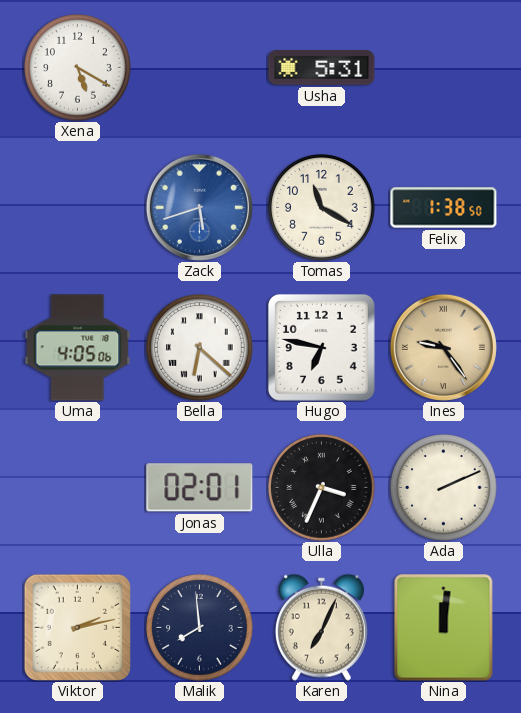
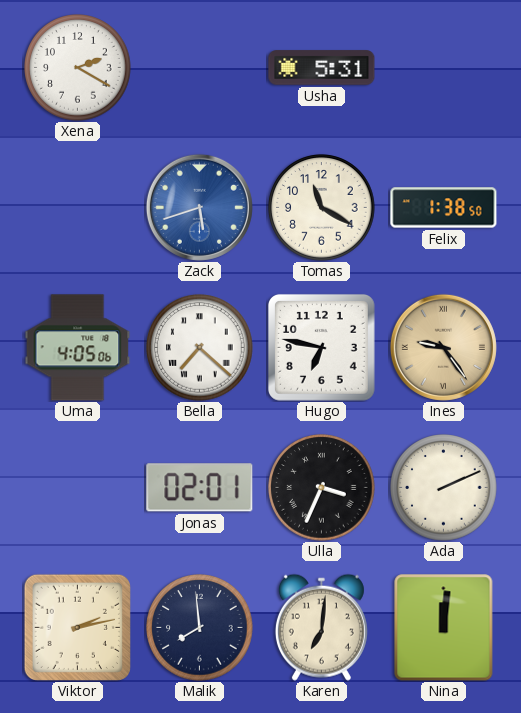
Xena: 5:20 -> 2:20 (78, 68)
Bella: 6:22 -> 7:22 (200, 348)
Karen: 7:04 -> 7:01 (321, 627)
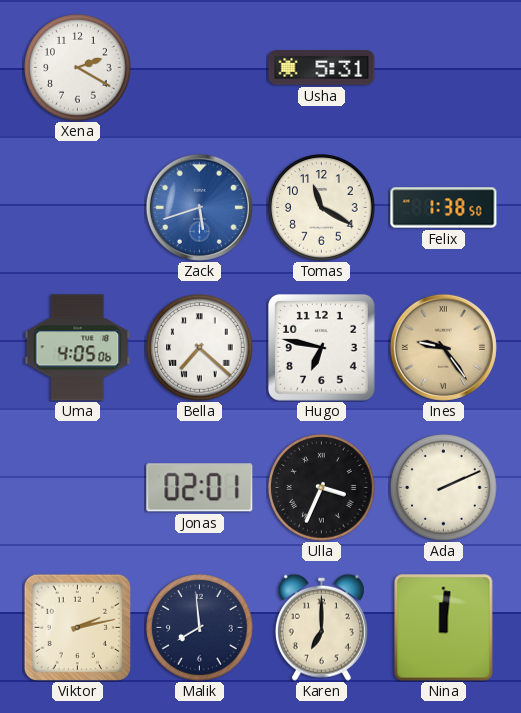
Karen: 7:01 -> 7:00 (321, 627)
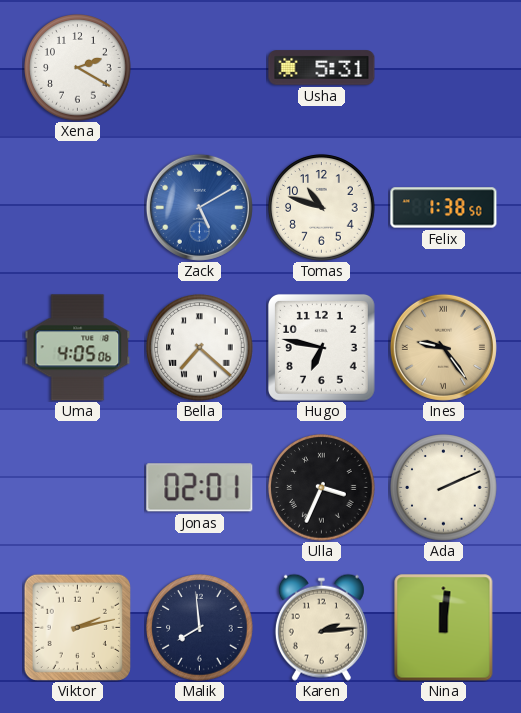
Zack: 5:42 -> 5:10 (199, 207)
Tomas: 11:20 -> 10:48 (322, 208)
Karen: 7:00 -> 2:14 (321, 627)
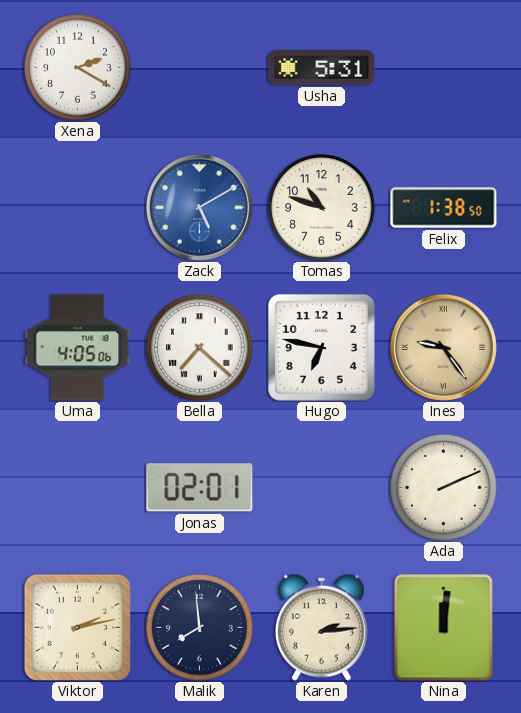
Ulla: 3:34 -> none (322, 488)
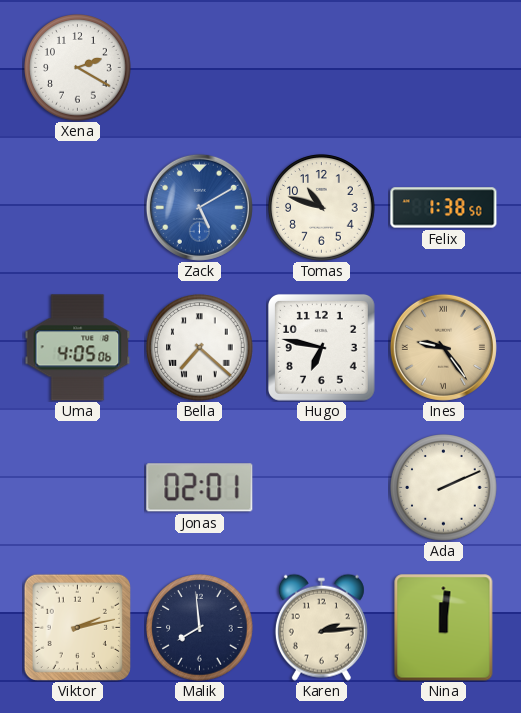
Usha: 5:31 -> none (322, 68)
